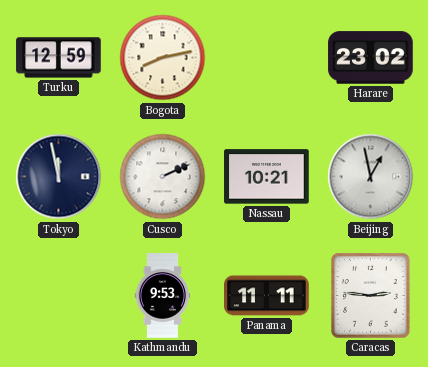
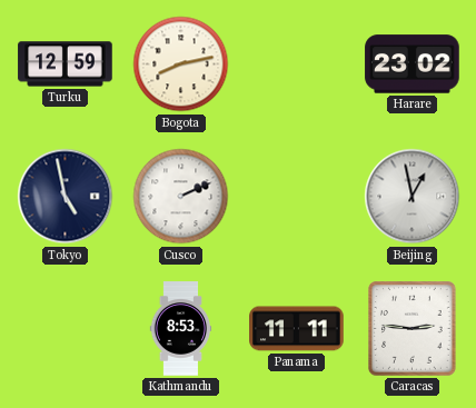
Tokyo: 11:58 -> 4:58 (66, 197)
Nassau: 10:21 -> none (267, 177)
Kathmandu: 9:53 -> 8:53 (181, 329)
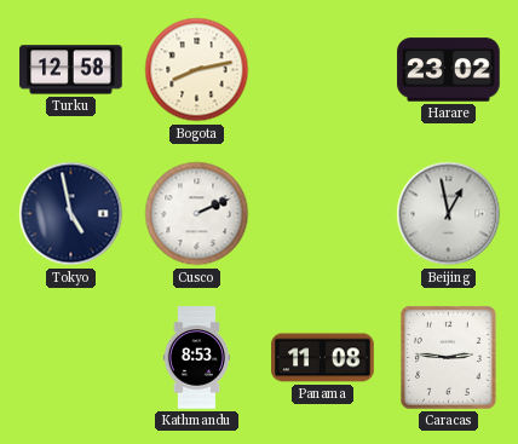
Turku: 12:59 -> 12:58 (71, 70)
Panama: 11:11 -> 11:08 (323, 358)
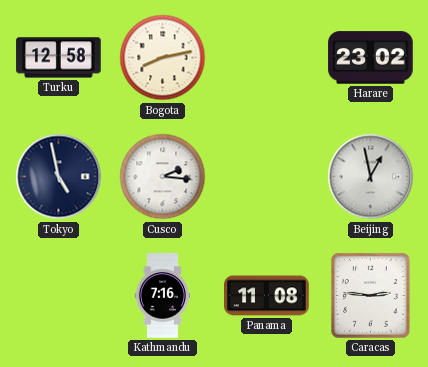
Cusco: 2:11 -> 2:16 (163, 177)
Kathmandu: 8:53 -> 7:16 (163, 296)
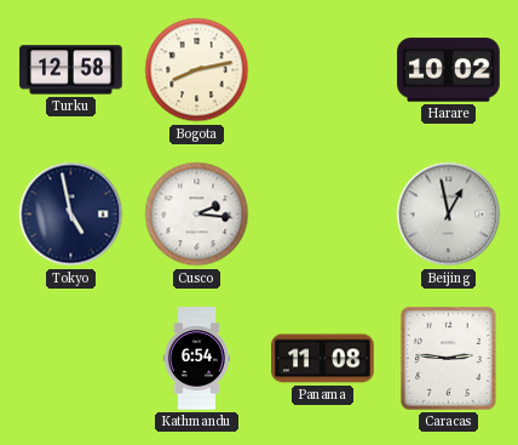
Harare: 23:02 -> 10:02 (449, 70)
Kathmandu: 7:16 -> 6:54 (197, 359)
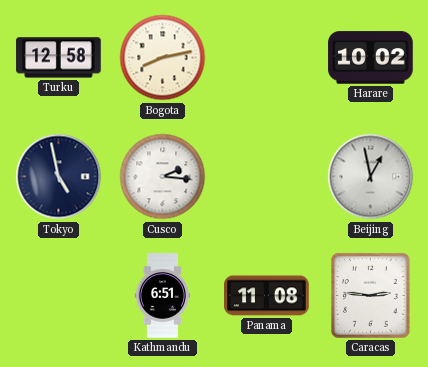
Kathmandu: 6:54 -> 6:51 (163, 296)
